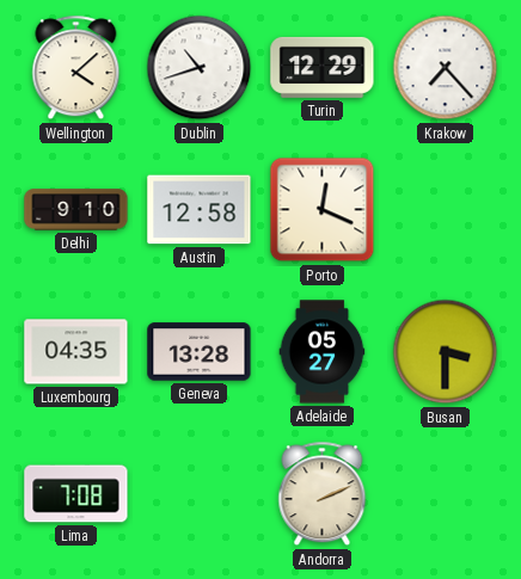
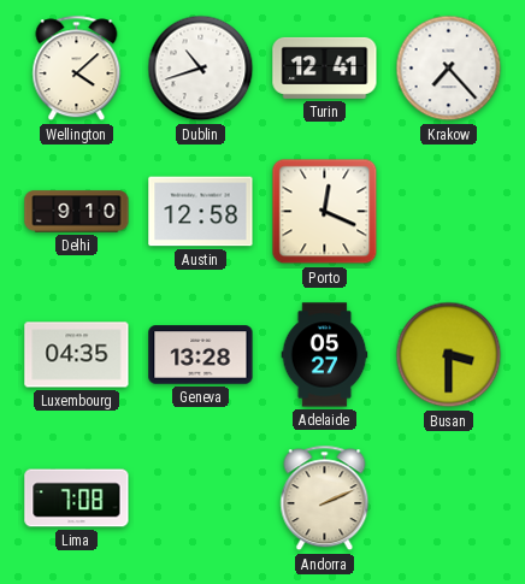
Turin: 12:29 -> 12:41 (325, 67)
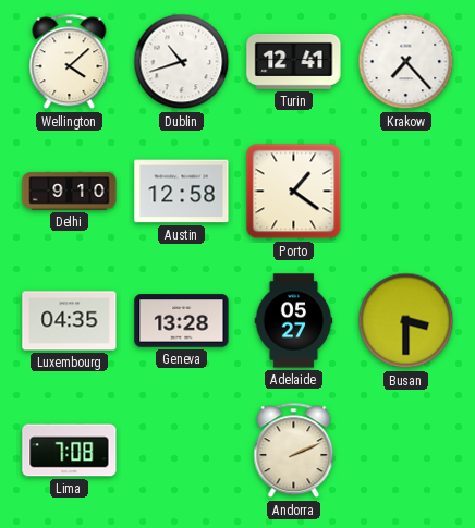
Porto: 12:19 -> 1:21 (294, 192)
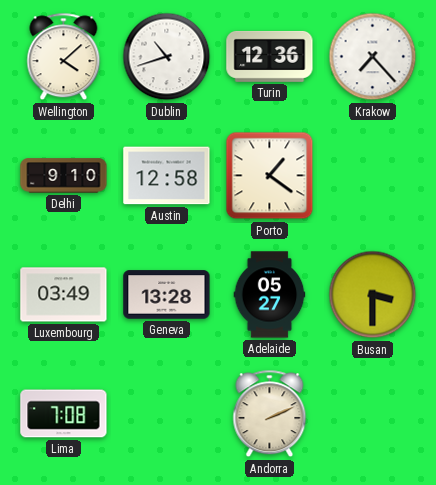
Turin: 12:41 -> 12:36 (270, 56)
Luxembourg: 04:35 -> 03:49 (64, 295)
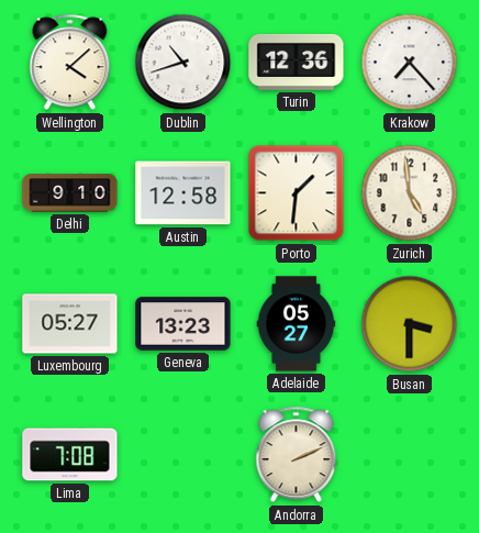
Porto: 1:21 -> 1:31 (297, 193)
Zurich: none -> 4:59 (410, 193)
Luxembourg: 03:49 -> 05:27 (70, 324)
Geneva: 13:28 -> 13:23 (183, 324)
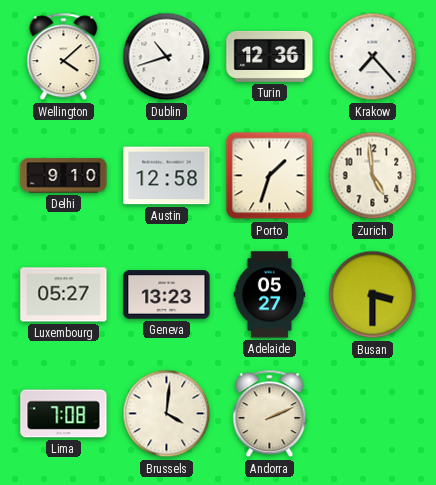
Porto: 1:31 -> 1:33 (270, 176)
Brussels: none -> 4:01 (167, 414)
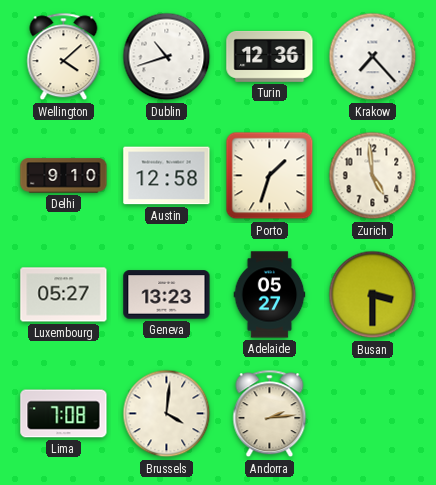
Andorra: 2:11 -> 2:14 (270, 414)
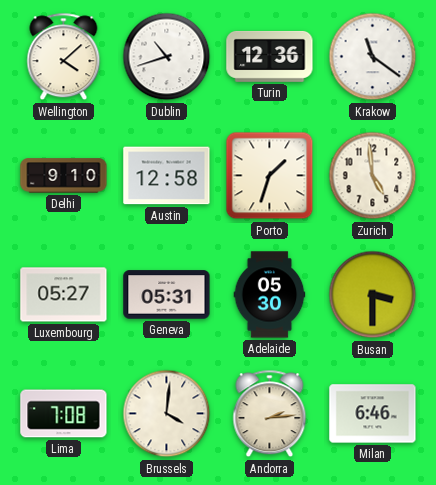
Krakow: 7:23 -> 11:21 (373, 57)
Geneva: 13:23 -> 05:31 (167, 295)
Adelaide: 05:27 -> 05:30 (270, 295)
Milan: none -> 6:46 (373, 414)
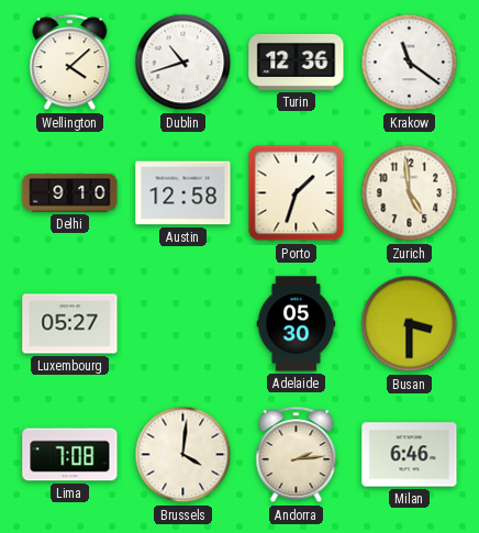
Geneva: 05:31 -> none (167, 295)
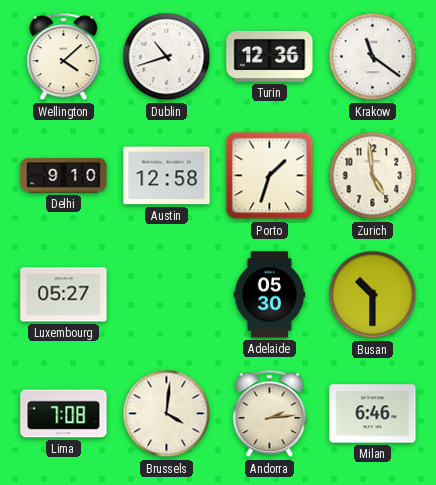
Busan: 3:30 -> 10:30 (373, 295)
